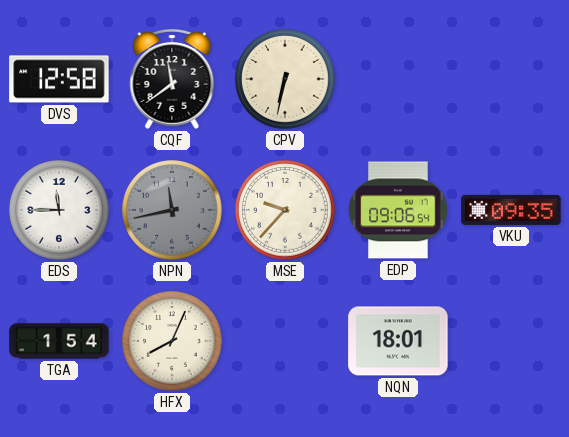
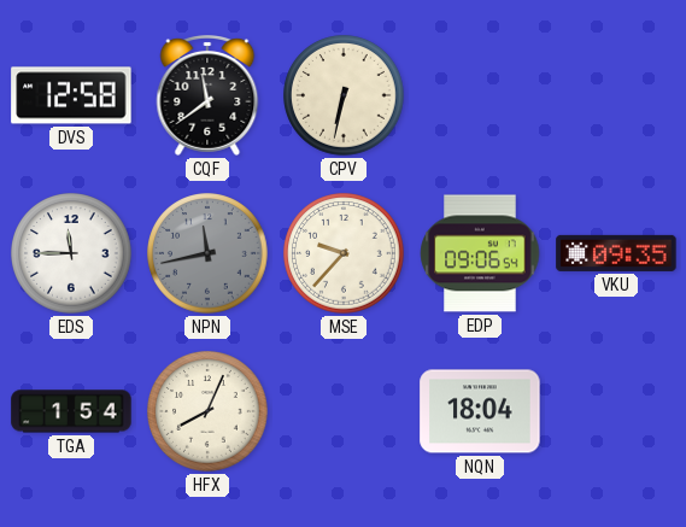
NQN: 18:01 -> 18:04 (480, 411)
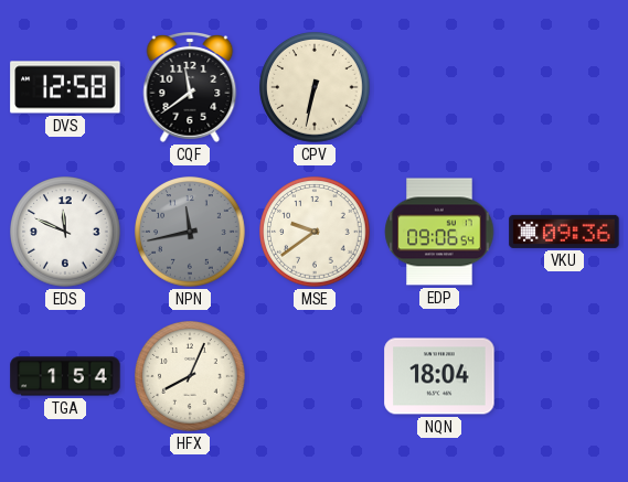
EDS: 11:45 -> 11:49 (65, 232)
MSE: 9:37 -> 9:39 (315, 232)
VKU: 09:35 -> 09:36 (564, 232)
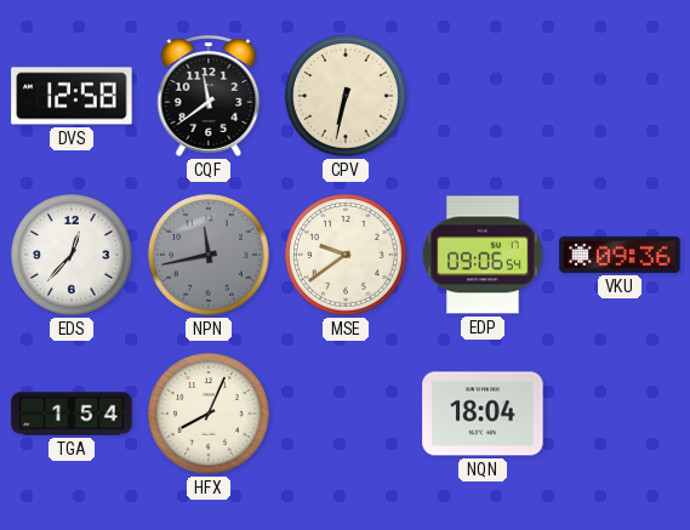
EDS: 11:49 -> 12:37 (72, 255)
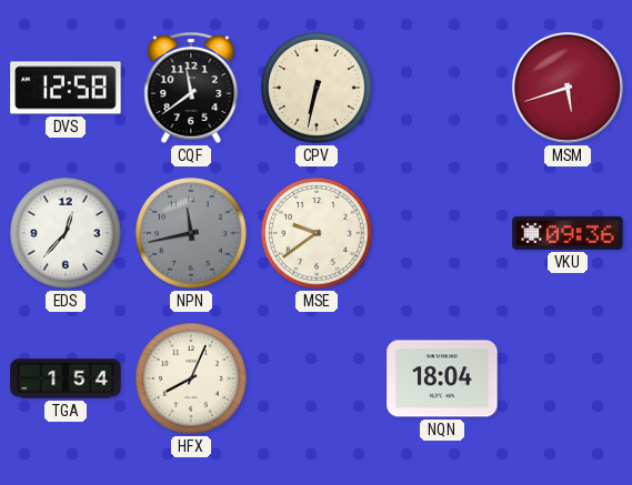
MSM: none -> 5:42 (568, 88)
EDP: 09:06 -> none (483, 255)
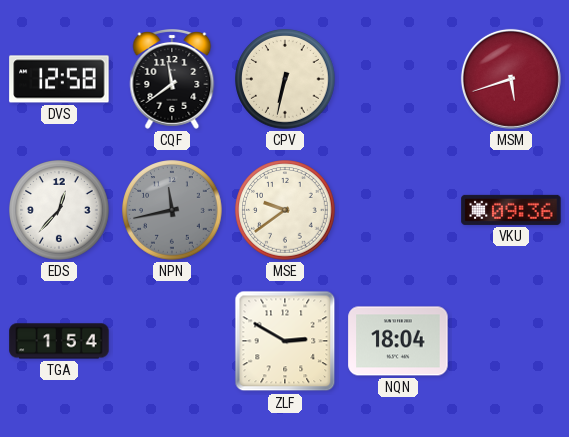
HFX: 8:04 -> none (191, 378)
ZLF: none -> 2:50 (285, 341)
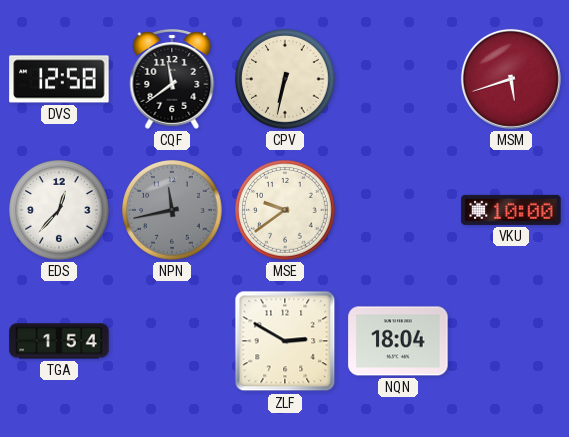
VKU: 09:36 -> 10:00 (511, 210)
